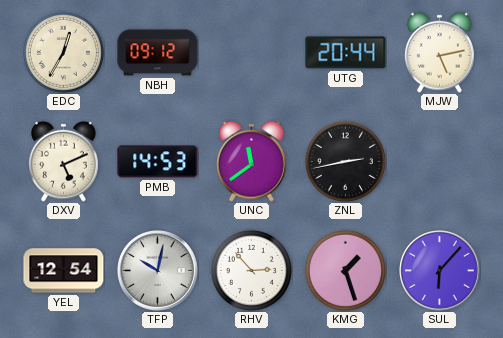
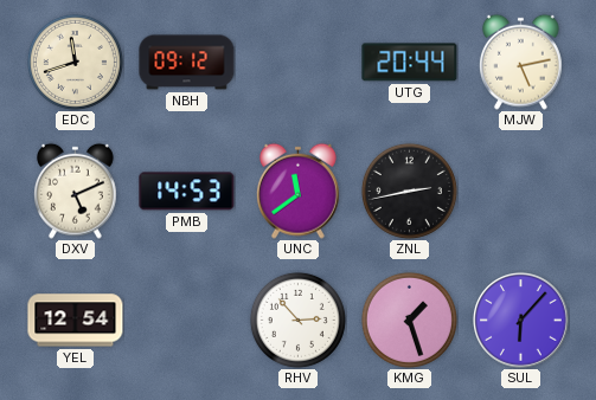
EDC: 12:35 -> 11:42 (75, 62)
TFP: 10:02 -> none (158, 271)
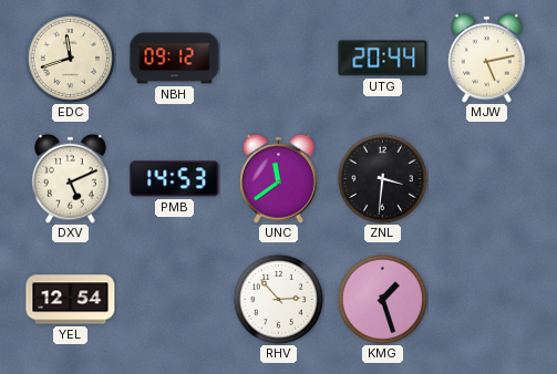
ZNL: 2:43 -> 3:31 (382, 178)
SUL: 6:07 -> none (521, 321)
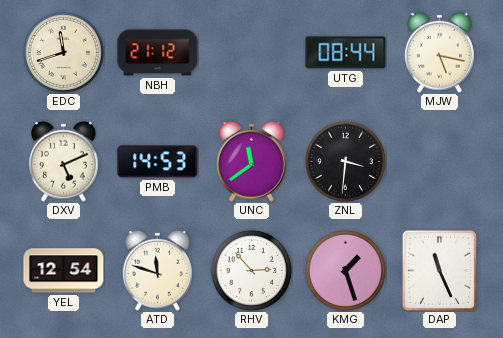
NBH: 09:12 -> 21:12 (158, 53)
UTG: 20:44 -> 08:44 (346, 53)
MJW: 5:13 -> 5:17 (439, 52)
ATD: none -> 11:48 (157, 270)
DAP: none -> 11:26 (440, 270)
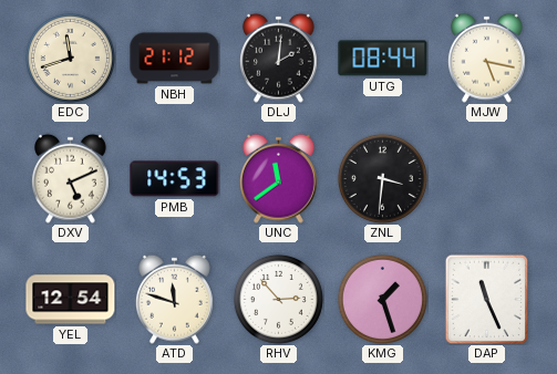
DLJ: none -> 2:01 (278, 58)
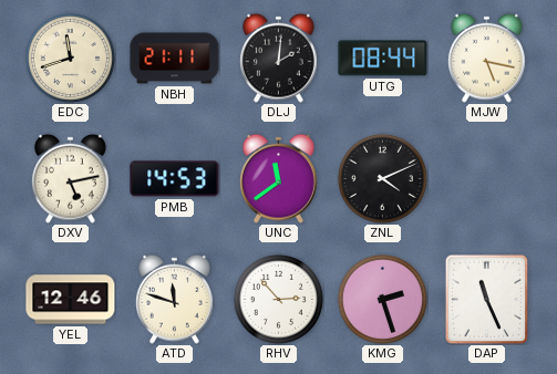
NBH: 21:12 -> 21:11 (175, 59)
DXV: 5:11 -> 5:13 (70, 178)
ZNL: 3:31 -> 4:11 (382, 178)
YEL: 12:54 -> 12:46 (71, 300)
KMG: 1:27 -> 2:27 (382, 299)
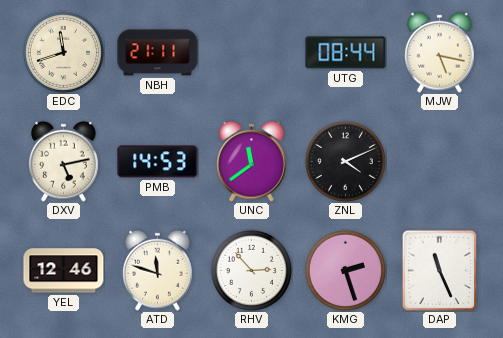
DLJ: 2:01 -> none (278, 58)
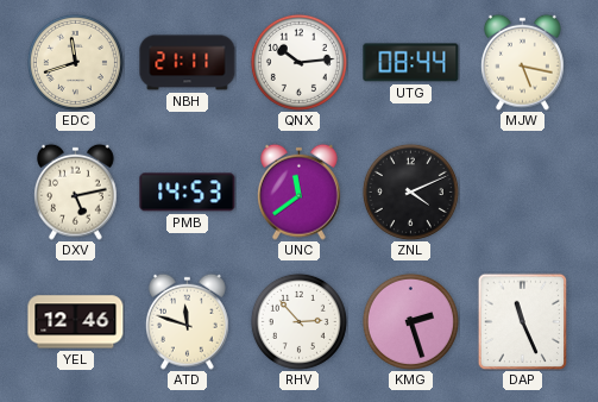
QNX: none -> 10:14 (298, 62)
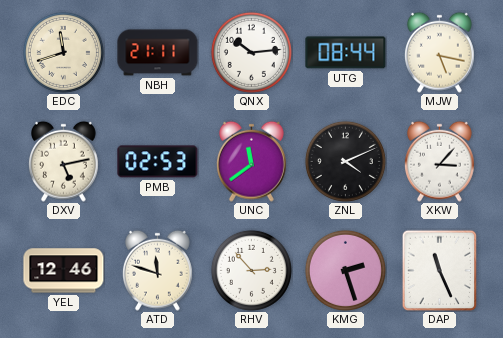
PMB: 14:53 -> 02:53 (158, 162)
XKW: none -> 3:07 (439, 161)
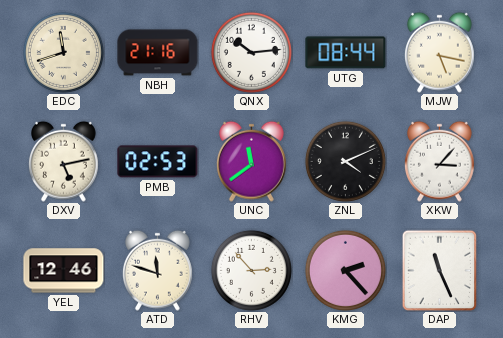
NBH: 21:11 -> 21:16 (158, 53)
KMG: 2:27 -> 2:23 (345, 270)
